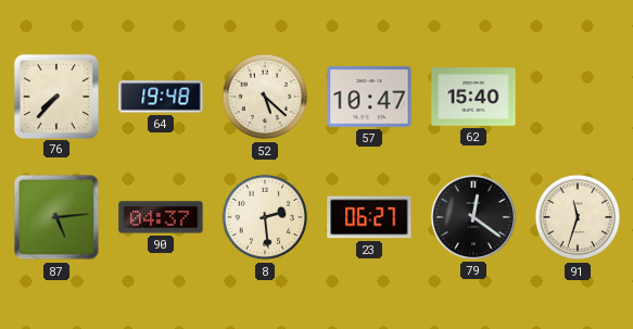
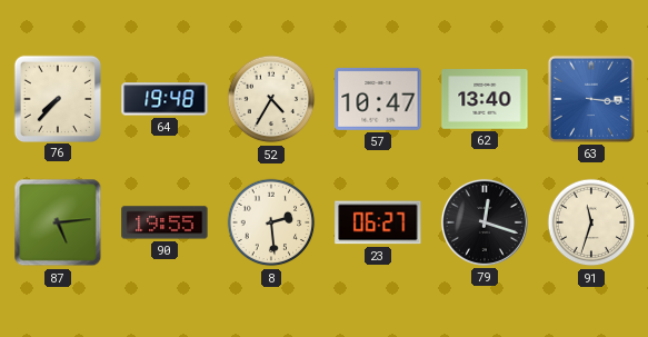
52: 5:22 -> 4:35 (271, 99)
62: 15:40 -> 13:40 (485, 99)
63: none -> 3:16 (591, 99)
90: 04:37 -> 19:55 (165, 222)
79: 12:21 -> 12:18 (485, 222)
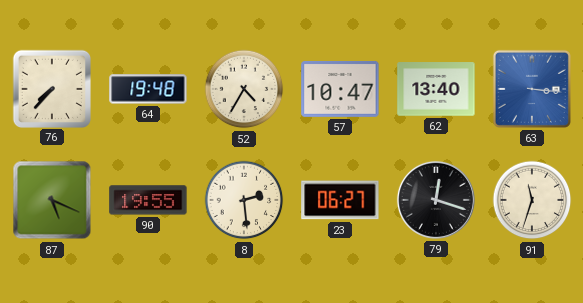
87: 5:14 -> 5:19 (52, 200)
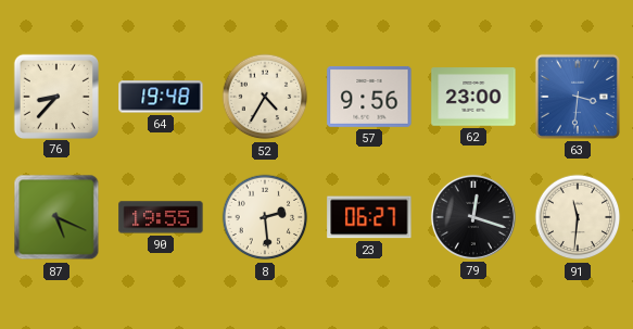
76: 7:37 -> 8:37 (55, 96)
57: 10:47 -> 9:56 (369, 97)
62: 13:40 -> 23:00 (473, 97)
63: 3:16 -> 3:31 (578, 97)
91: 11:33 -> 11:31 (578, 217)
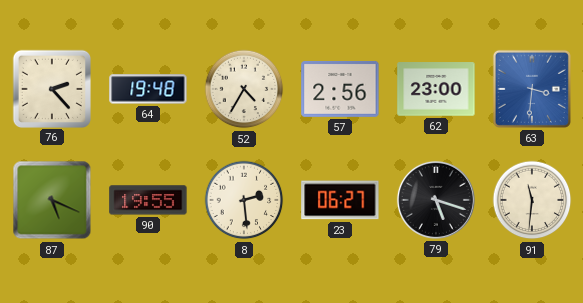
76: 8:37 -> 2:23 (51, 88)
57: 9:56 -> 2:56 (340, 89)
79: 12:18 -> 5:18 (436, 200)
